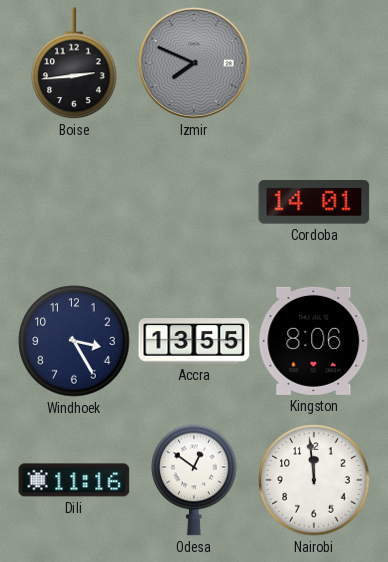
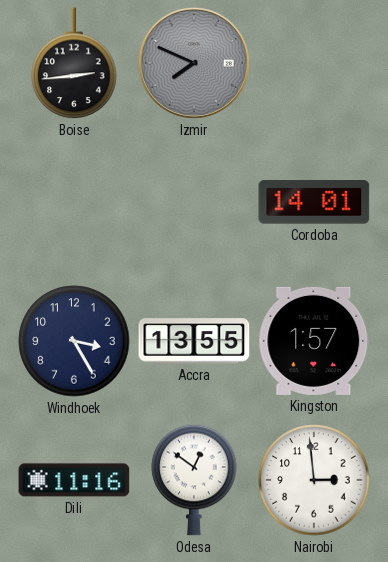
Kingston: 8:06 -> 1:57 (314, 341)
Nairobi: 11:59 -> 2:59 (314, 480)
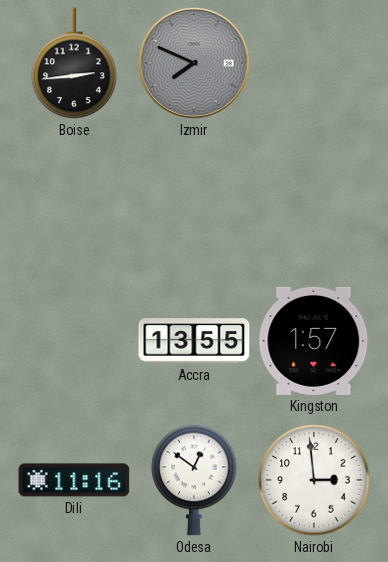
Cordoba: 14:01 -> none (314, 202)
Windhoek: 3:25 -> none (74, 341)
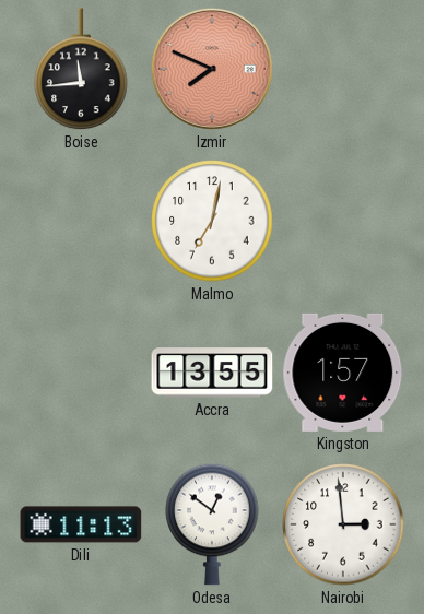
Boise: 2:44 -> 11:44 (81, 70)
Izmir dial: grey -> salmon (212, 69)
Malmo: none -> 7:02 (212, 221)
Dili: 11:16 -> 11:13 (81, 524)
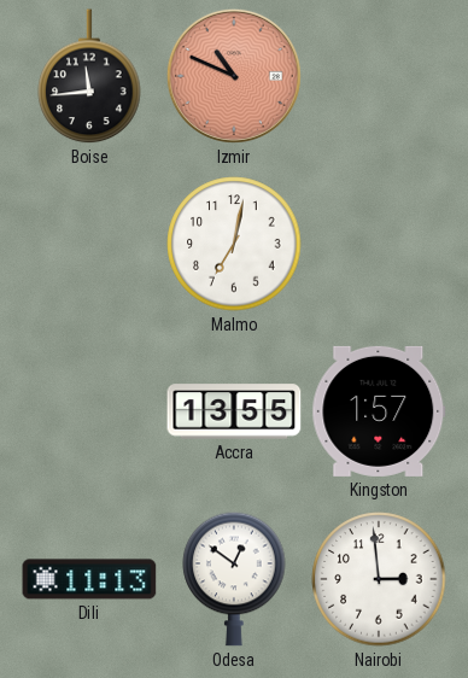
Izmir: 7:49 -> 10:49 (234, 76)
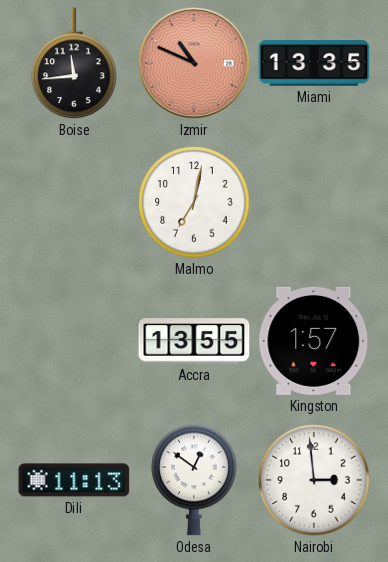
Miami: none -> 13:35 (314, 64)
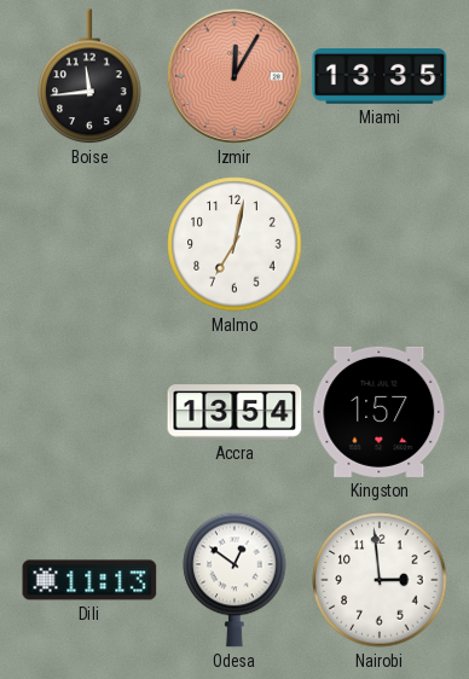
Izmir: 10:49 -> 12:05 (234, 76)
Accra: 13:55 -> 13:54 (234, 412)
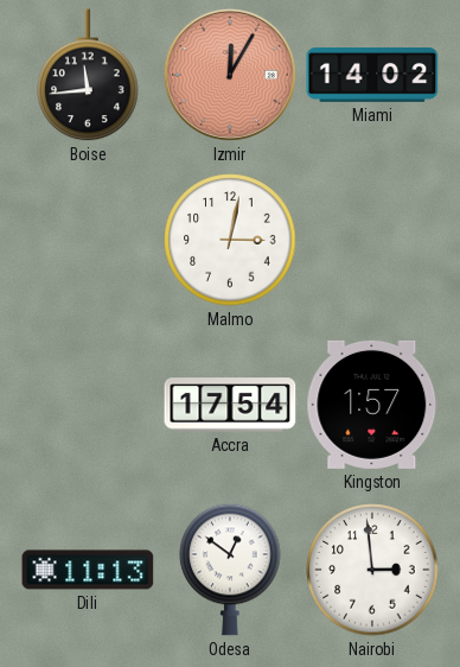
Miami: 13:35 -> 14:02 (372, 76)
Malmo: 7:02 -> 3:02 (230, 240)
Accra: 13:54 -> 17:54 (230, 405)
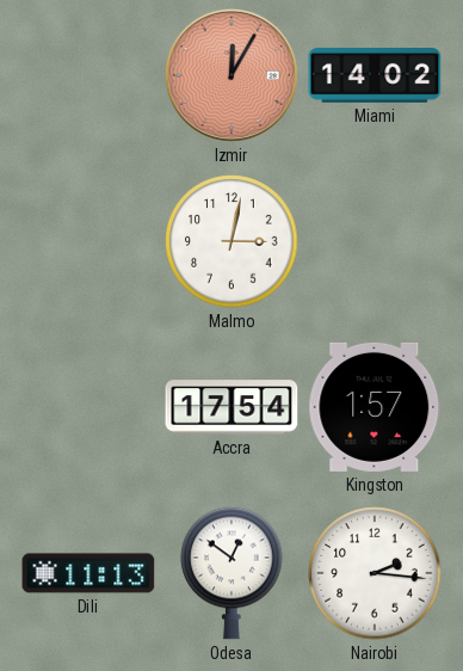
Boise: 11:44 -> none (88, 76)
Nairobi: 2:59 -> 2:16 (375, 573)
